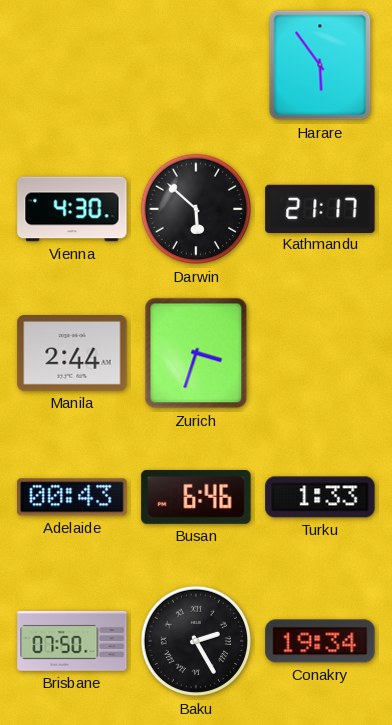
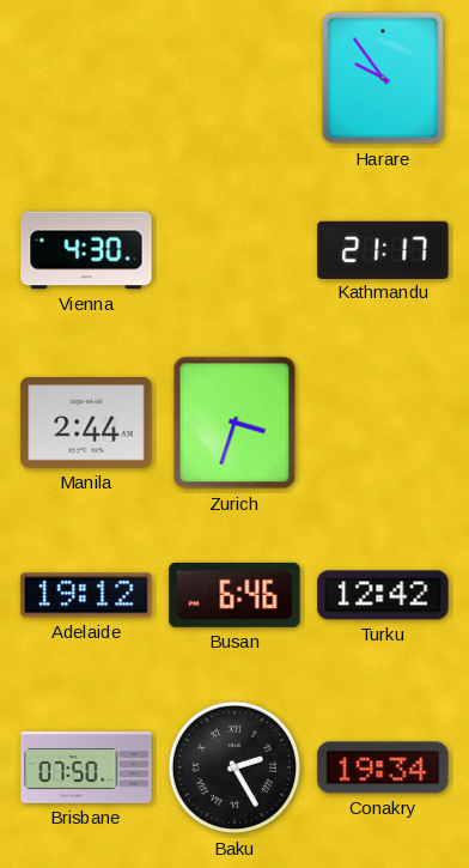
Harare: 5:54 -> 9:54 (383, 78)
Darwin: 5:52 -> none (196, 209)
Adelaide: 00:43 -> 19:12 (86, 595)
Turku: 1:33 -> 12:42 (383, 595)
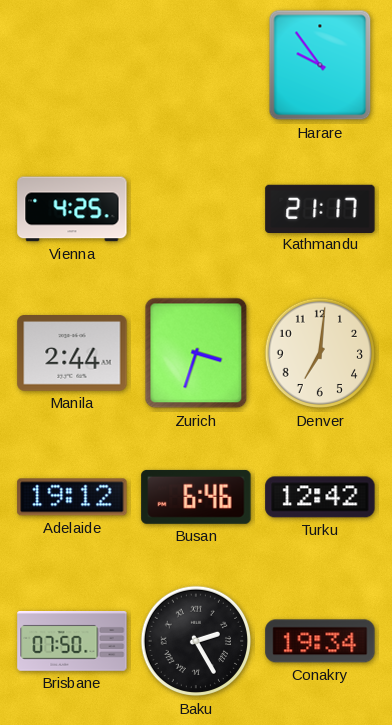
Vienna: 4:30 -> 4:25 (72, 209)
Denver: none -> 7:01 (320, 353)
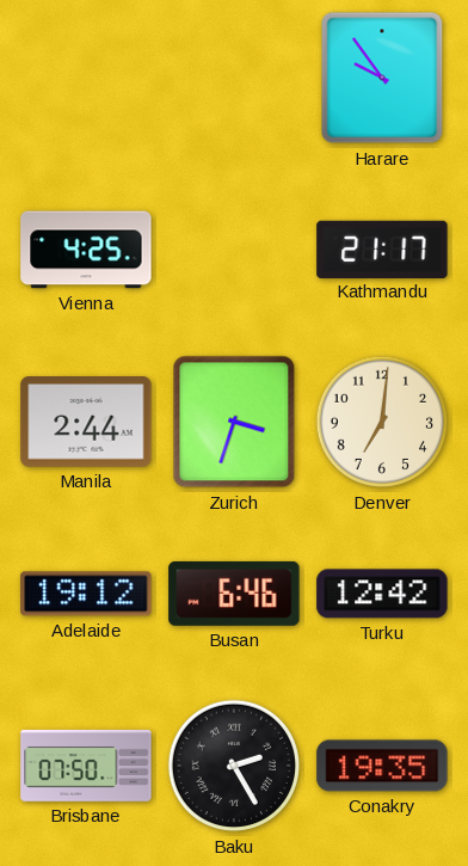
Conakry: 19:34 -> 19:35 (382, 766)
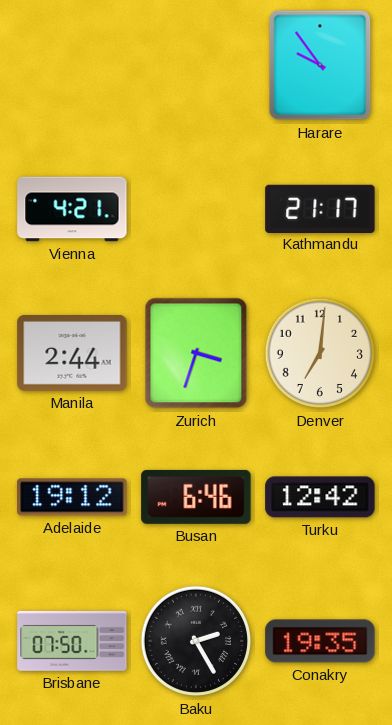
Vienna: 4:25 -> 4:21 (72, 209)
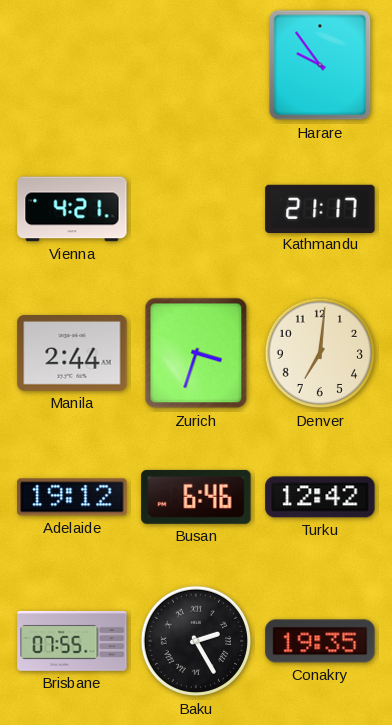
Brisbane: 07:50 -> 07:55 (72, 641)
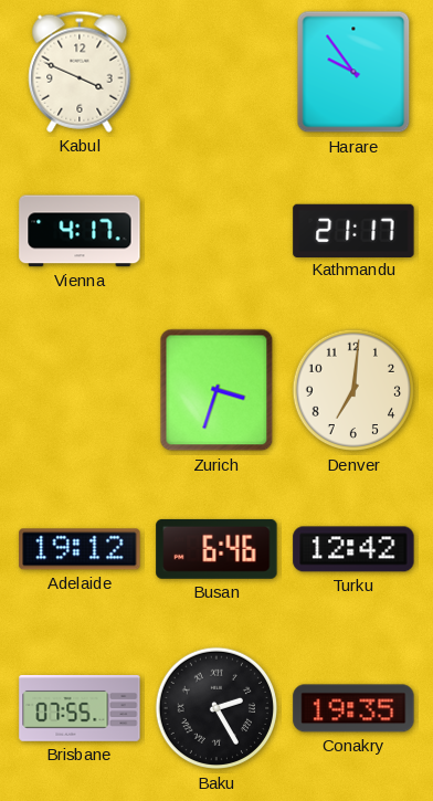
Kabul: none -> 3:49 (80, 72)
Vienna: 4:21 -> 4:17 (80, 231)
Manila: 2:44 -> none (72, 354)
